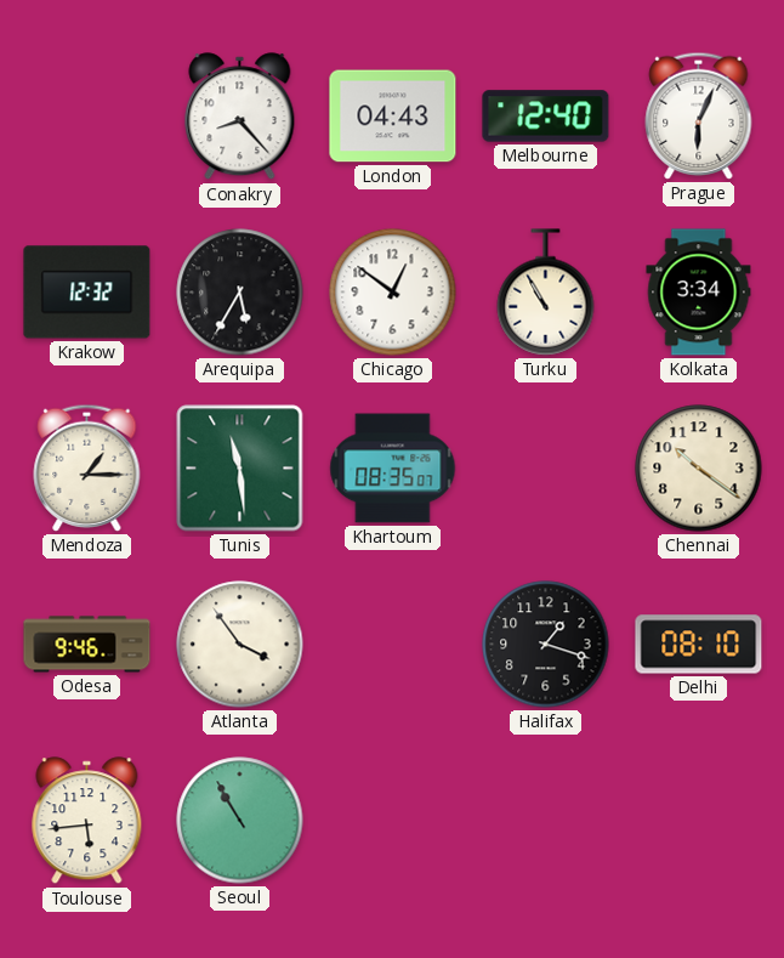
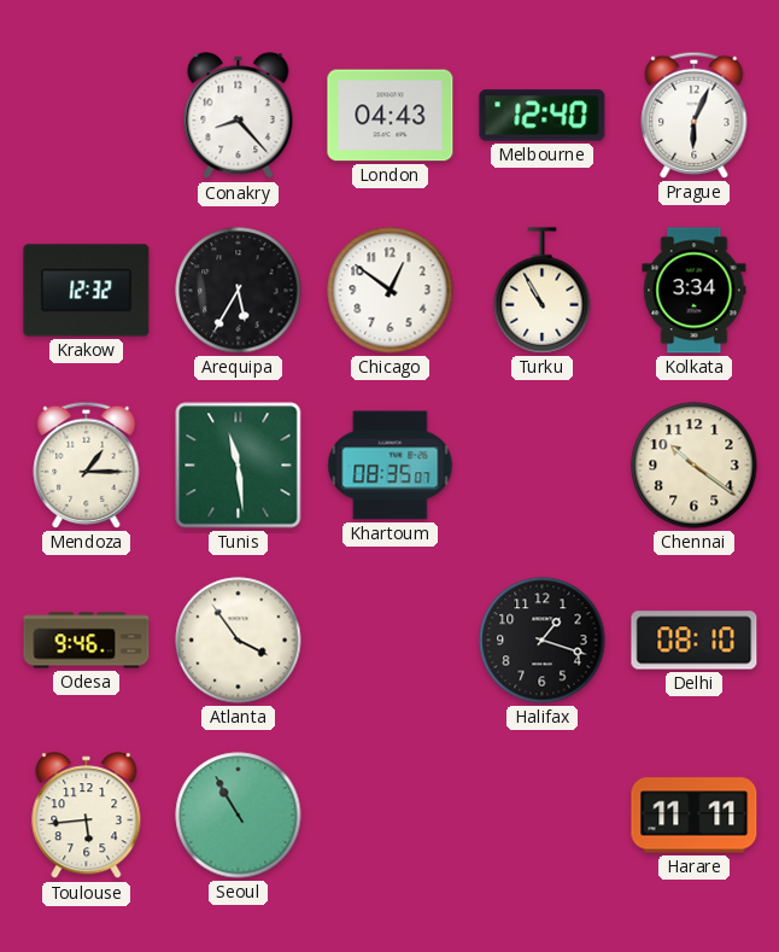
Harare: none -> 11:11 (695, 816)
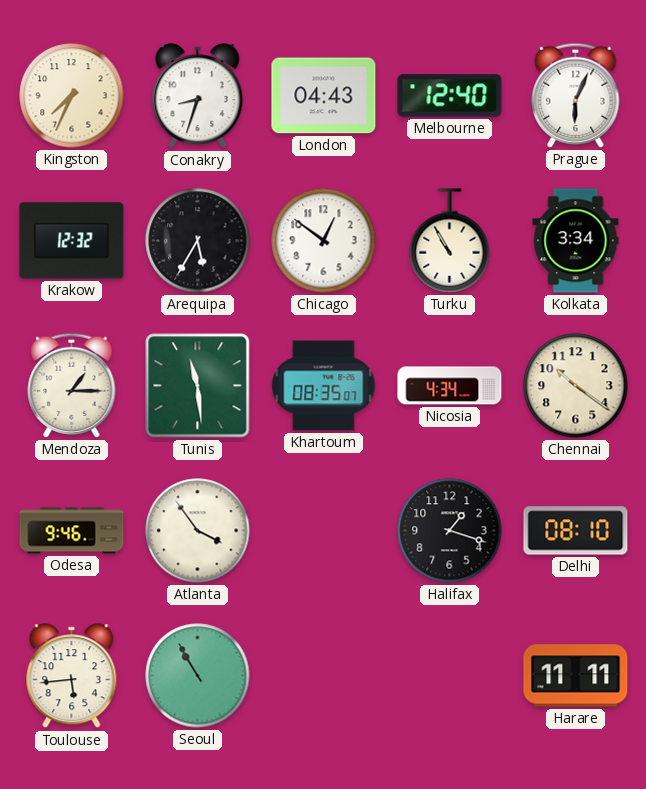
Kingston: none -> 7:34 (72, 96)
Conakry: 8:23 -> 8:33 (198, 96)
Nicosia: none -> 4:34 (450, 386)
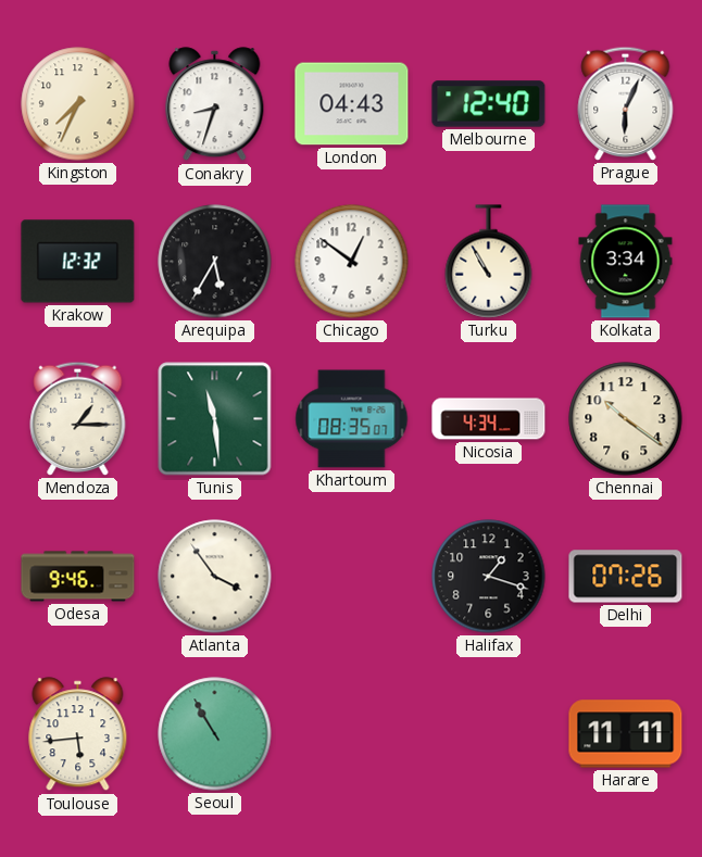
Delhi: 08:10 -> 07:26 (626, 577)
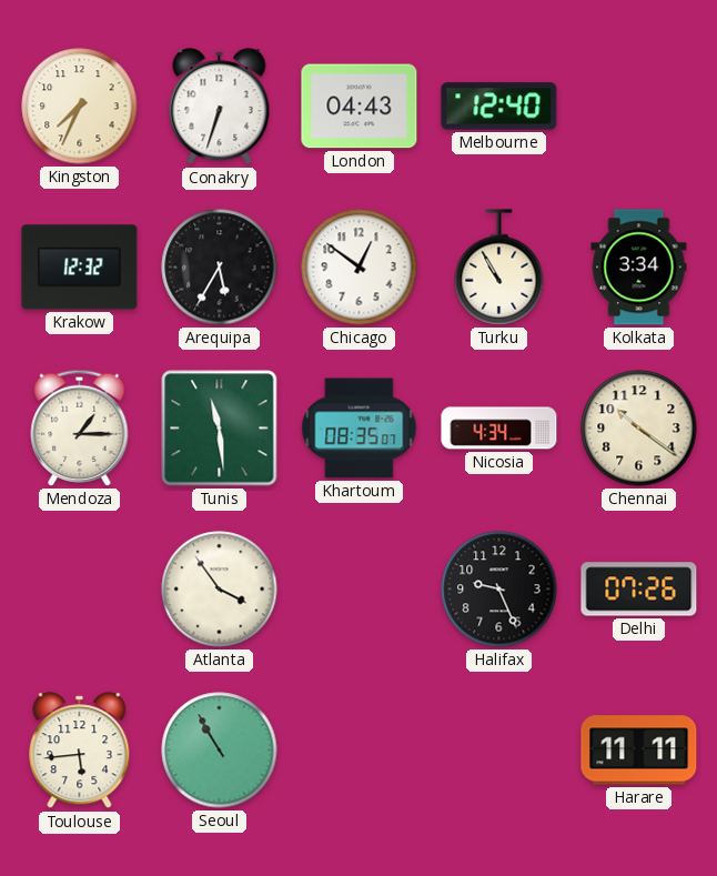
Conakry: 8:33 -> 6:33 (220, 107)
Prague: 6:04 -> none (626, 103)
Odesa: 9:46 -> none (78, 577)
Halifax: 1:18 -> 9:26 (499, 590)
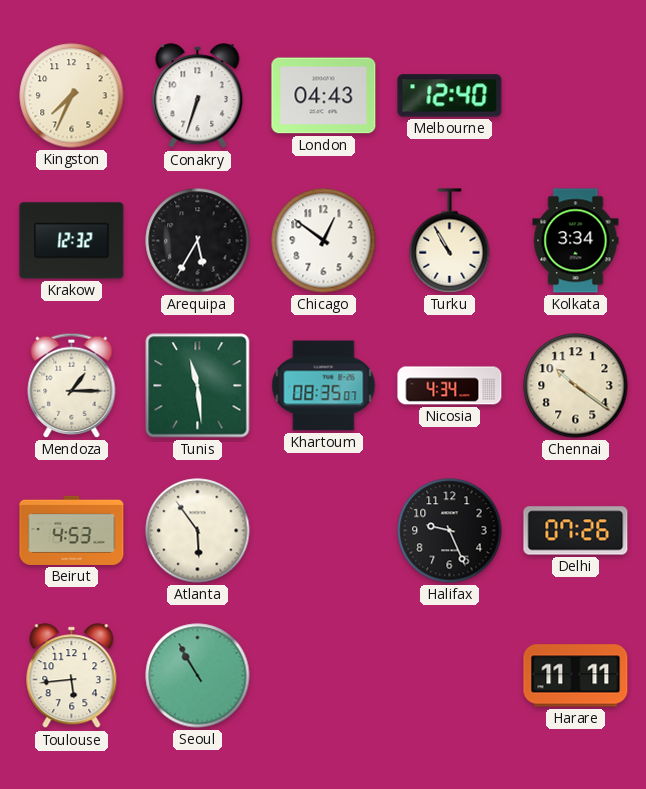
Beirut: none -> 4:53 (72, 530)
Atlanta: 3:54 -> 5:54 (198, 531)
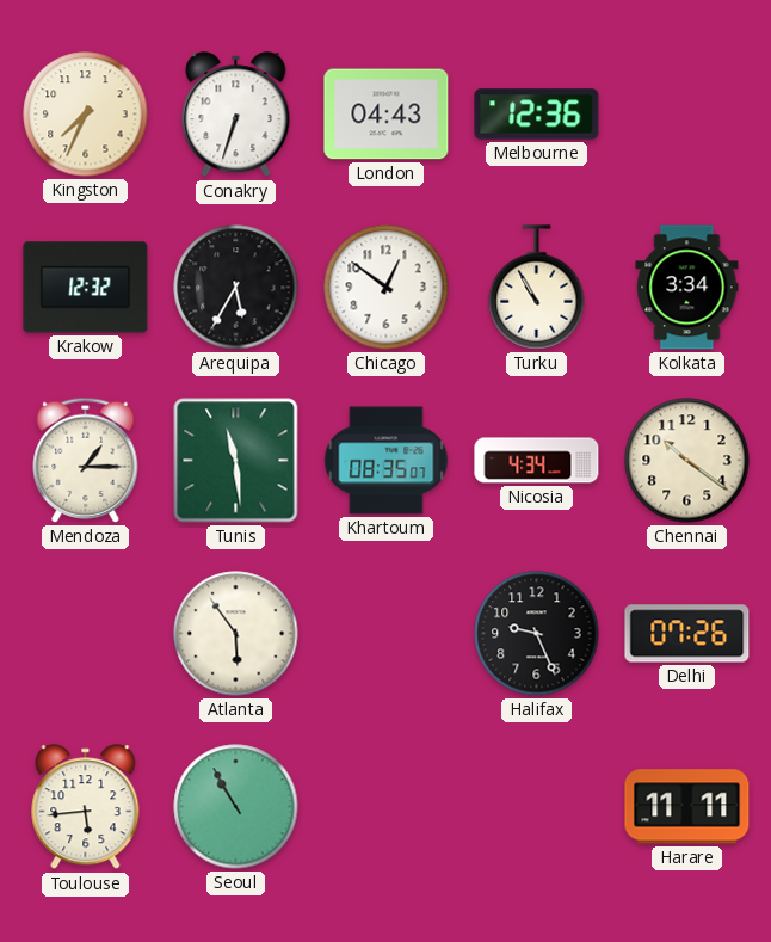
Melbourne: 12:40 -> 12:36 (537, 115)
Beirut: 4:53 -> none (72, 530)
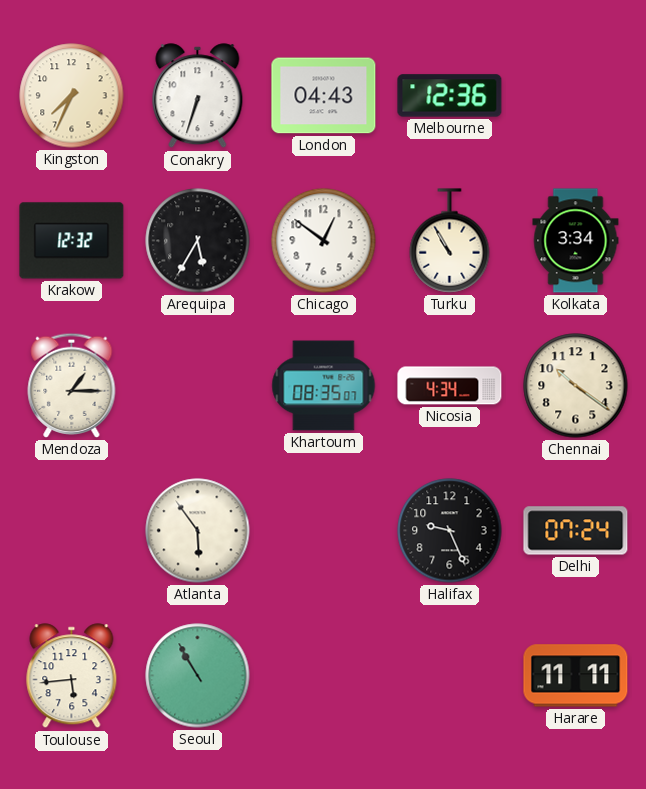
Tunis: 11:29 -> none (236, 461)
Delhi: 07:26 -> 07:24 (576, 531)
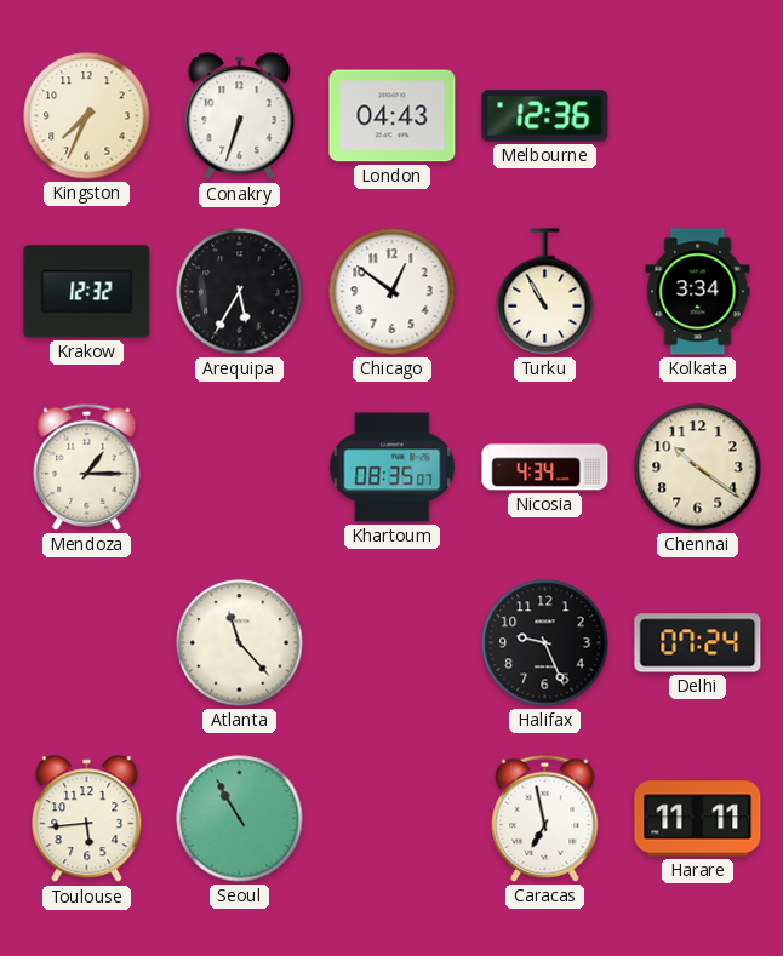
Atlanta: 5:54 -> 11:23 (240, 643)
Caracas: none -> 6:58 (545, 818)
